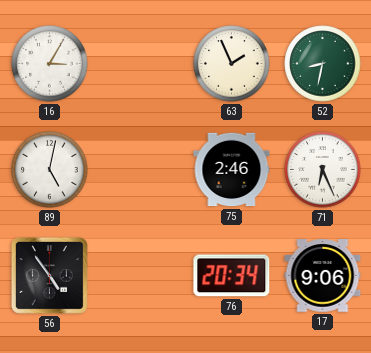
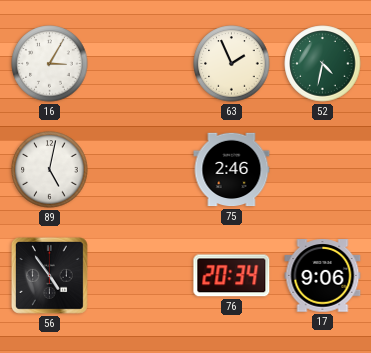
52: 8:32 -> 4:32 (323, 64)
71: 6:26 -> none (323, 170)
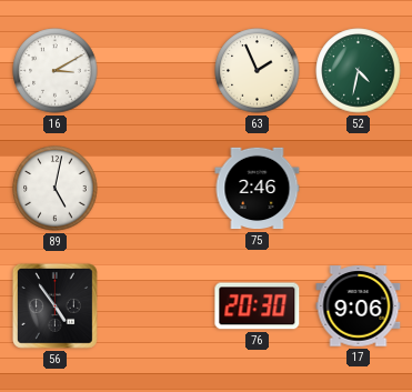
16: 3:05 -> 3:10 (56, 71)
76: 20:34 -> 20:30 (258, 306)
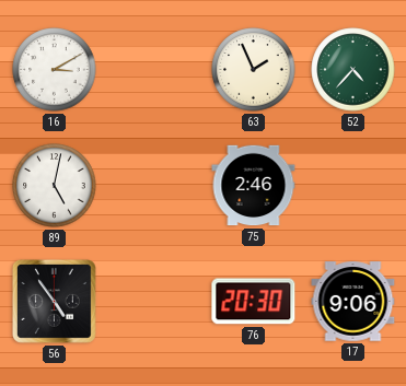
52: 4:32 -> 4:37 (353, 70)
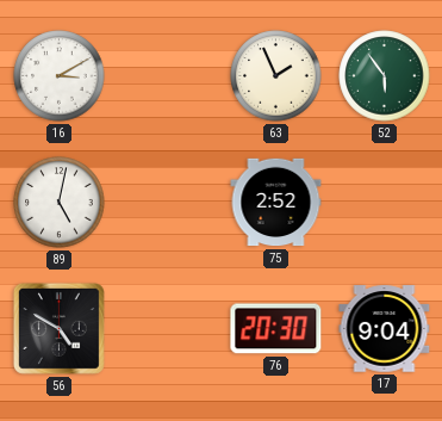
52: 4:37 -> 5:54 (385, 76)
75: 2:46 -> 2:52 (276, 203)
56: 4:54 -> 4:50 (58, 328)
17: 9:06 -> 9:04 (385, 329)
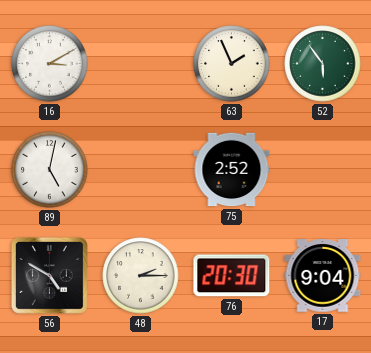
48: none -> 2:15 (141, 276)
